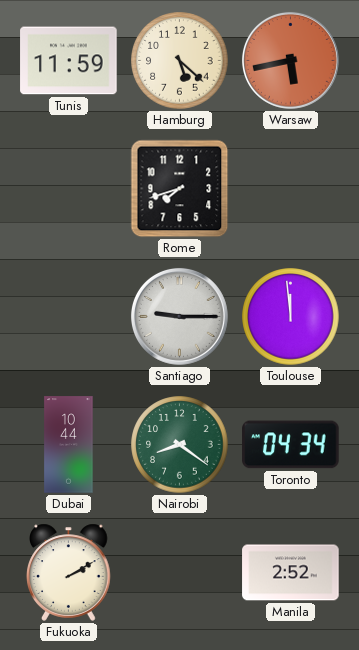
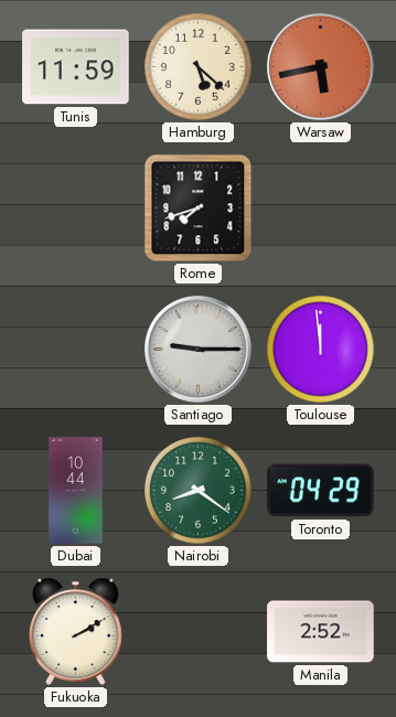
Toronto: 04:34 -> 04:29 (321, 491)
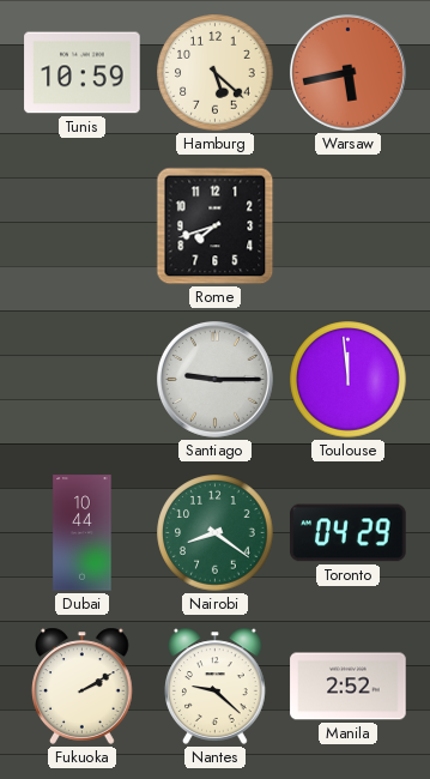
Tunis: 11:59 -> 10:59 (83, 73)
Nantes: none -> 9:22 (216, 686)
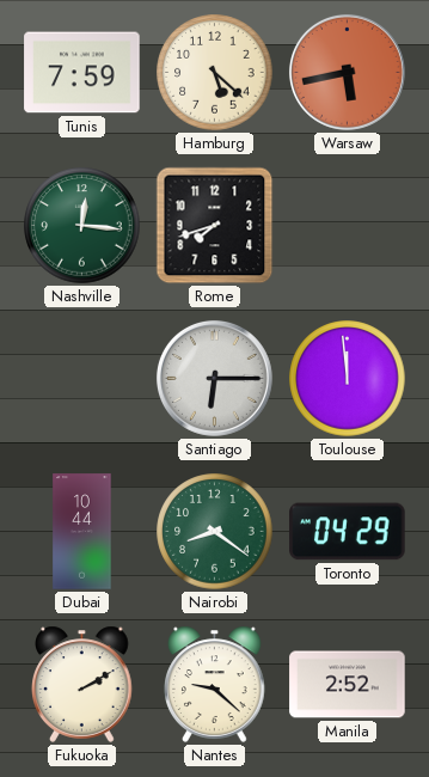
Tunis: 10:59 -> 7:59 (82, 73)
Nashville: none -> 12:16 (82, 226)
Santiago: 9:15 -> 6:15 (214, 378)
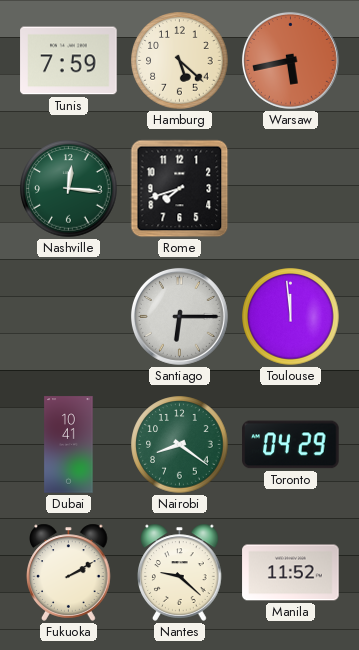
Dubai: 10:44 -> 10:41 (69, 445)
Manila: 2:52 -> 11:52 (291, 573)
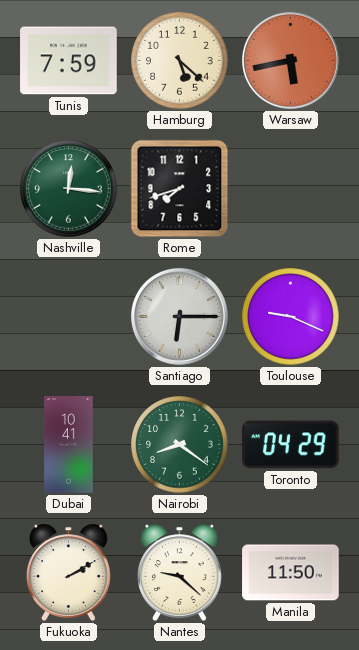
Toulouse: 11:59 -> 9:19 (291, 317)
Manila: 11:52 -> 11:50 (291, 573)
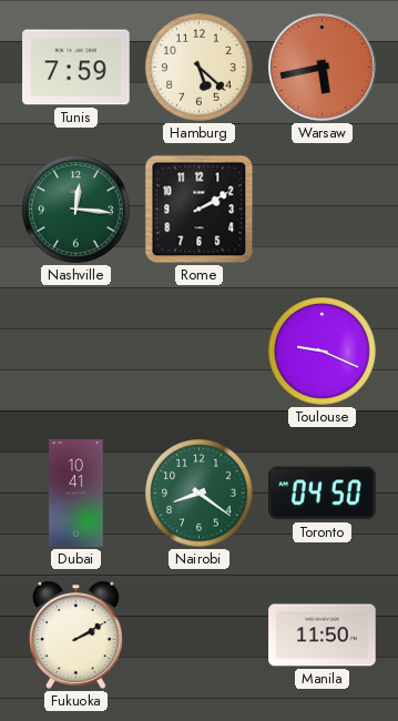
Rome: 7:42 -> 2:10 (200, 210)
Santiago: 6:15 -> none (179, 316)
Toronto: 04:29 -> 04:50 (323, 494)
Nantes: 9:22 -> none (180, 572)
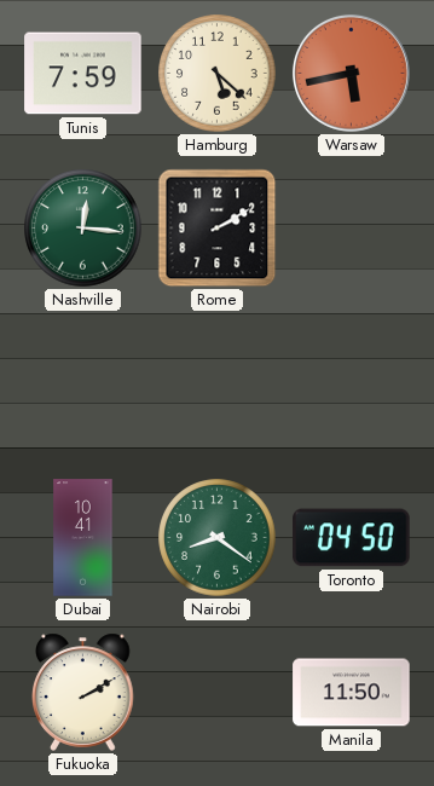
Toulouse: 9:19 -> none (323, 352)
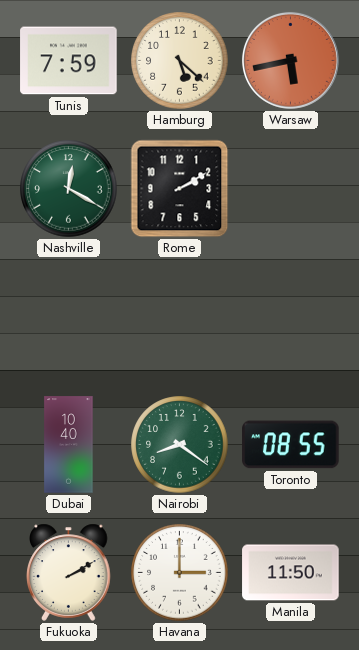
Nashville: 12:16 -> 12:20 (69, 189)
Dubai: 10:41 -> 10:40 (69, 445)
Toronto: 04:50 -> 08:55 (291, 445)
Havana: none -> 3:00 (180, 573)
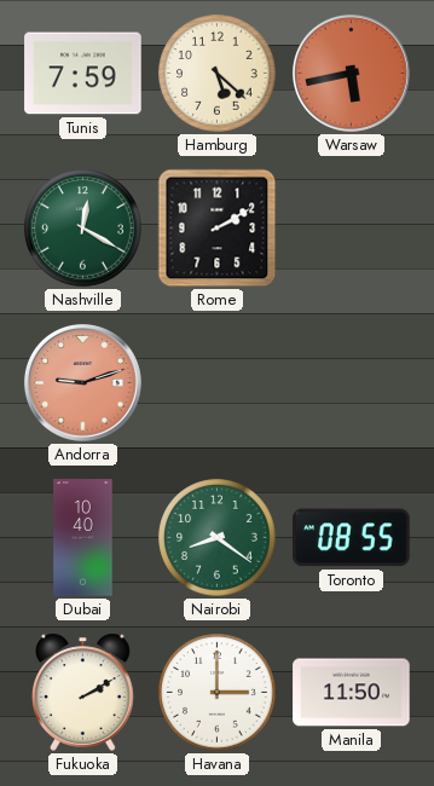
Andorra: none -> 9:12 (82, 382)
